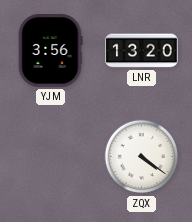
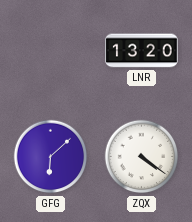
YJM: 3:56 -> none (50, 51)
GFG: none -> 6:08 (51, 157)
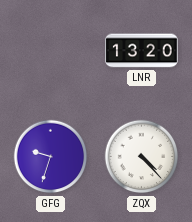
GFG: 6:08 -> 9:33 (51, 157)
ZQX: 4:21 -> 4:23 (142, 157)
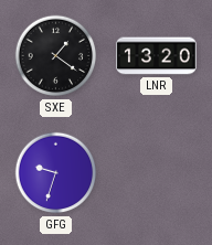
SXE: none -> 1:21 (56, 56)
ZQX: 4:23 -> none (142, 157)
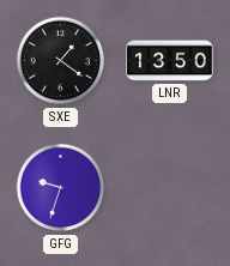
LNR: 13:20 -> 13:50 (170, 61)
